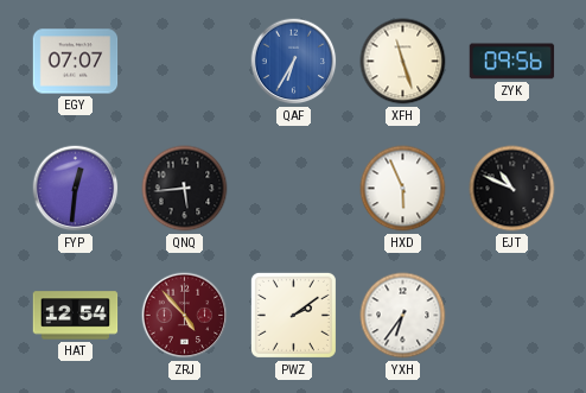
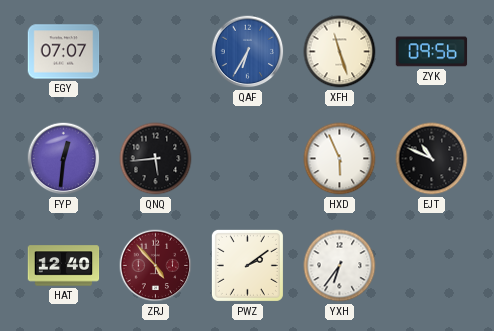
HAT: 12:54 -> 12:40 (64, 266)
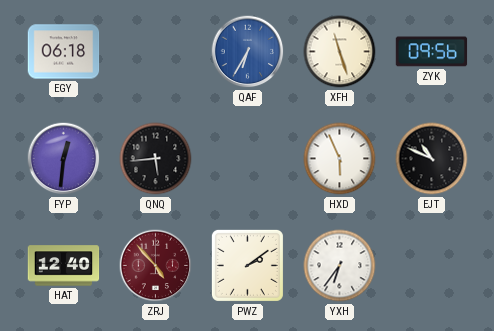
EGY: 07:07 -> 06:18 (64, 52)
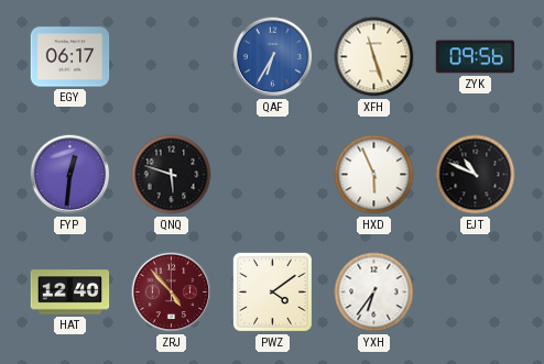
EGY: 06:18 -> 06:17 (70, 57)
QNQ: 5:44 -> 5:48 (172, 175)
PWZ: 2:09 -> 4:09 (272, 291)
